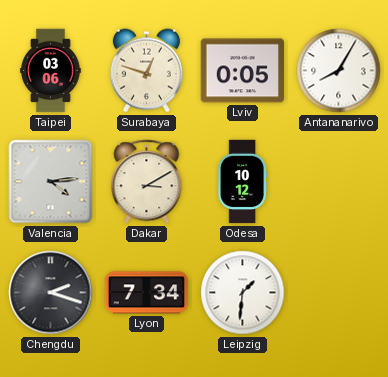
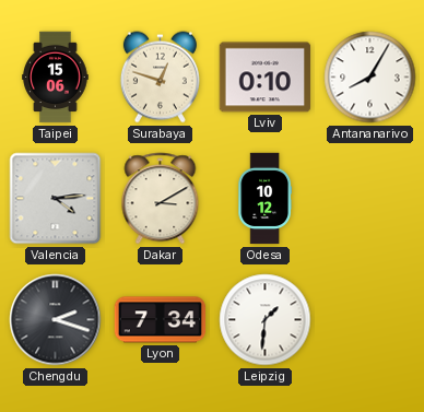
Taipei: 03:06 -> 15:06 (56, 78)
Lviv: 0:05 -> 0:10 (266, 78)
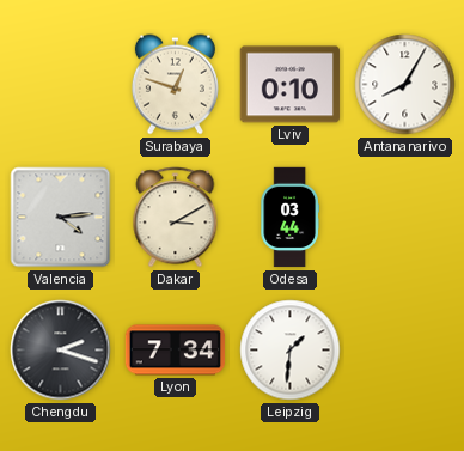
Taipei: 15:06 -> none (56, 78)
Odesa: 10:12 -> 03:44 (289, 218)
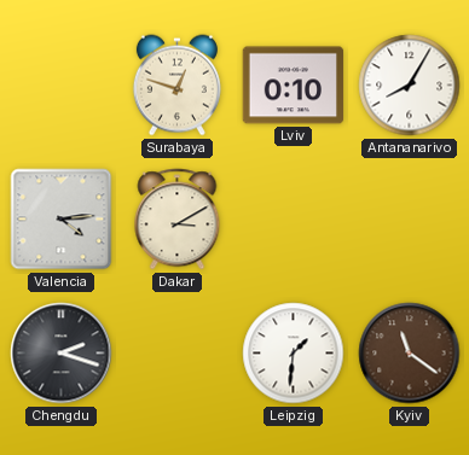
Odesa: 03:44 -> none (289, 218)
Lyon: 7:34 -> none (176, 351)
Kyiv: none -> 11:21 (410, 354)
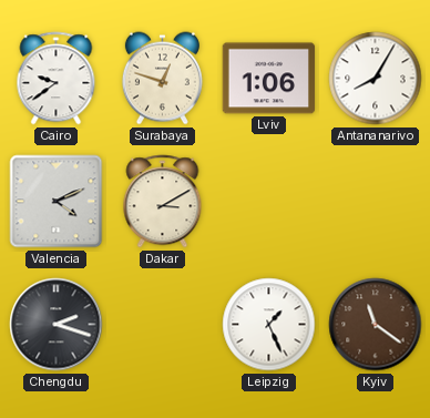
Cairo: none -> 9:39 (57, 79)
Lviv: 0:10 -> 1:06 (269, 79)
Valencia: 4:14 -> 4:11 (57, 202)
Leipzig: 1:31 -> 1:26 (269, 325)
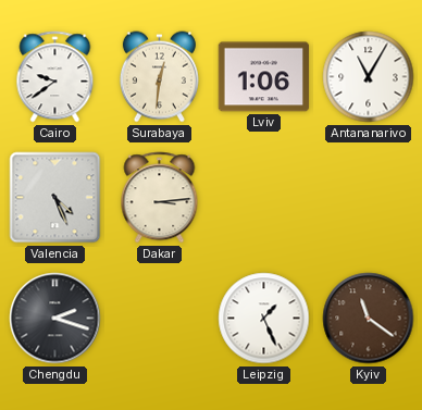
Surabaya: 12:48 -> 12:31 (159, 77)
Antananarivo: 8:05 -> 11:05 (369, 77)
Valencia: 4:11 -> 4:26 (55, 198)
Dakar: 3:10 -> 3:14 (160, 198)
